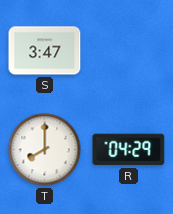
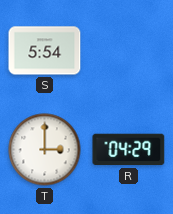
S: 3:47 -> 5:54 (45, 51)
T: 8:00 -> 3:00 (45, 150)
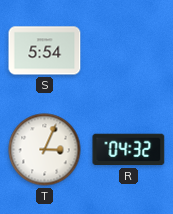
T: 3:00 -> 3:04 (45, 150)
R: 04:29 -> 04:32 (129, 150)
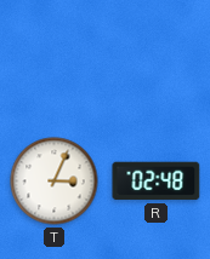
S: 5:54 -> none (45, 51)
R: 04:32 -> 02:48 (157, 182)
